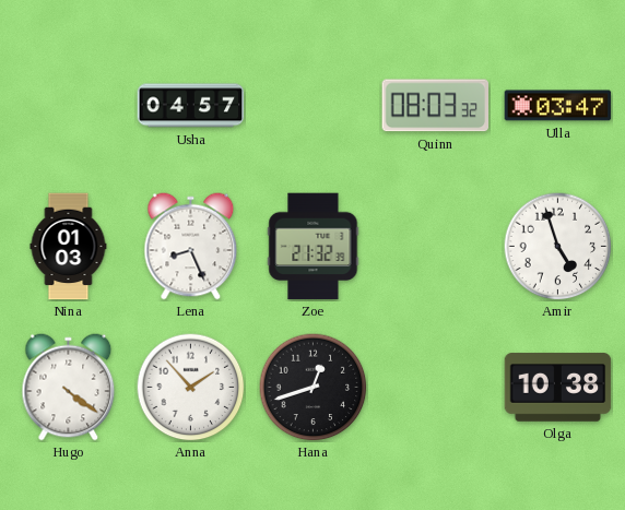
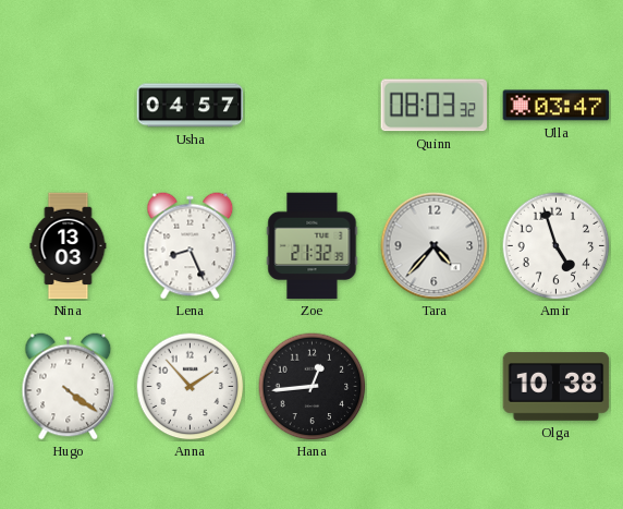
Nina: 01:03 -> 13:03 (69, 246)
Tara: none -> 4:37 (435, 246)
Hana: 12:42 -> 12:44 (313, 387)
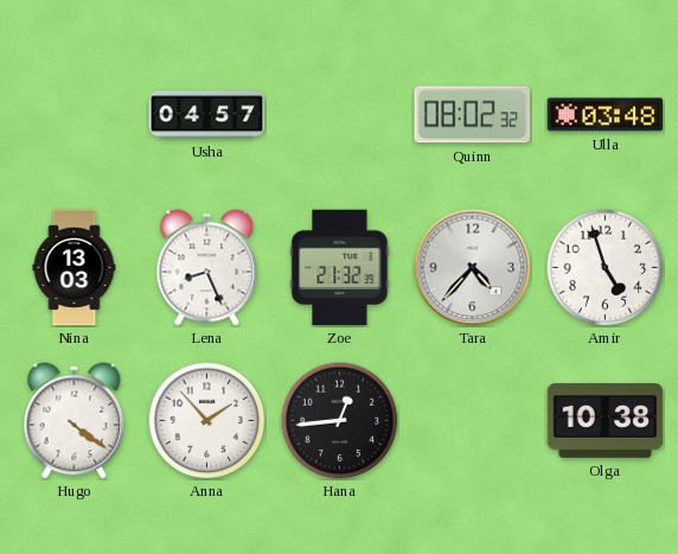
Quinn: 08:03 -> 08:02 (473, 115)
Ulla: 03:47 -> 03:48 (606, 115)
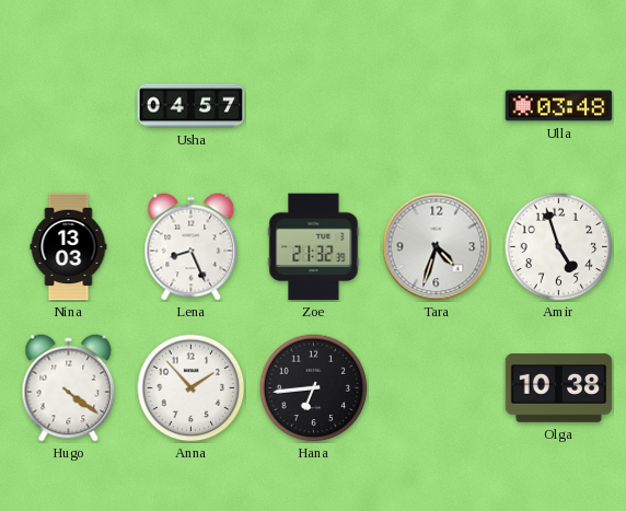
Quinn: 08:02 -> none (473, 115)
Tara: 4:37 -> 4:33 (437, 247)
Hana: 12:44 -> 6:44 (314, 388)
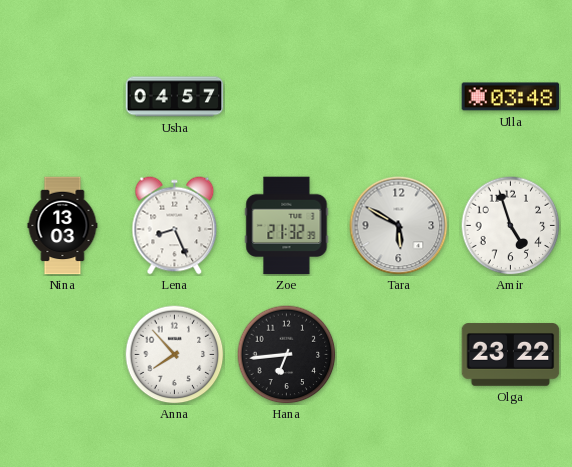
Tara: 4:33 -> 5:50 (399, 226)
Hugo: 4:21 -> none (69, 388)
Anna: 1:53 -> 7:53 (175, 355)
Olga: 10:38 -> 23:22 (511, 355)
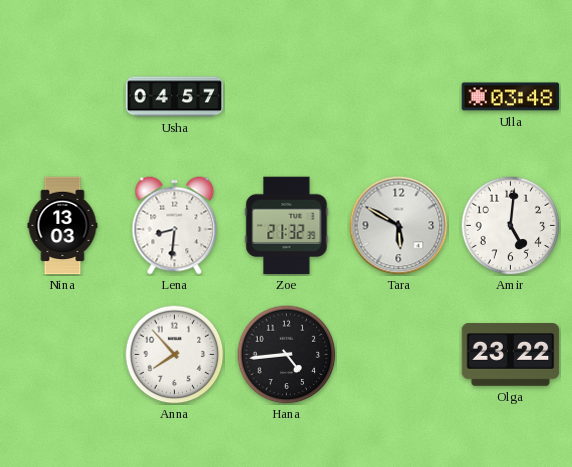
Lena: 8:26 -> 8:31 (175, 226)
Amir: 4:57 -> 5:01 (511, 226)
Hana: 6:44 -> 4:44 (287, 355)
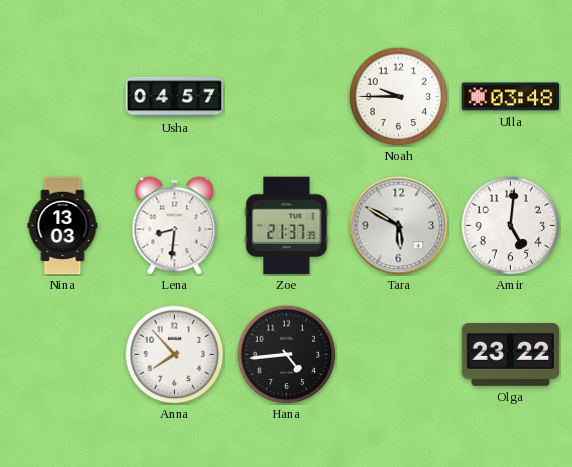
Noah: none -> 9:45 (399, 97)
Zoe: 21:32 -> 21:37 (287, 226)
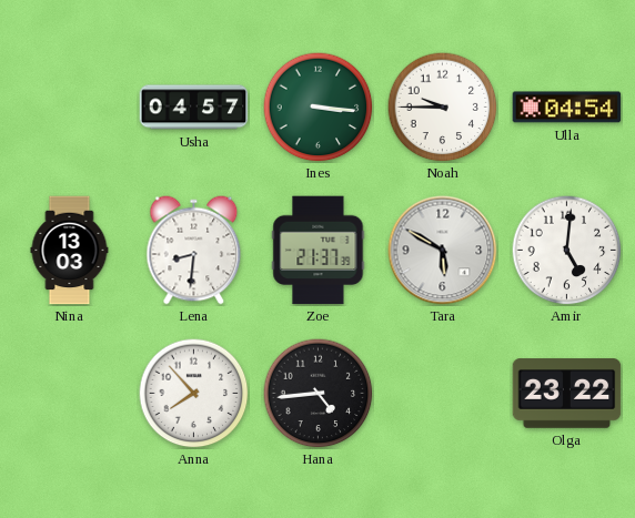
Ines: none -> 3:16 (319, 108)
Ulla: 03:48 -> 04:54 (567, 108)
